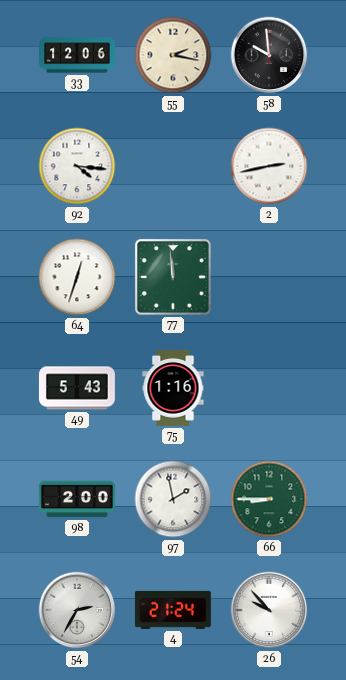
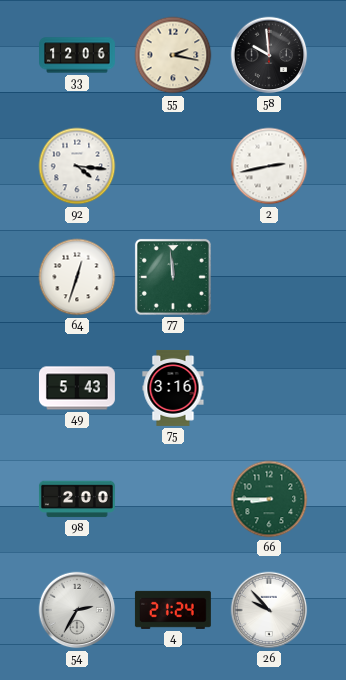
75: 1:16 -> 3:16 (173, 388)
97: 1:58 -> none (173, 499)
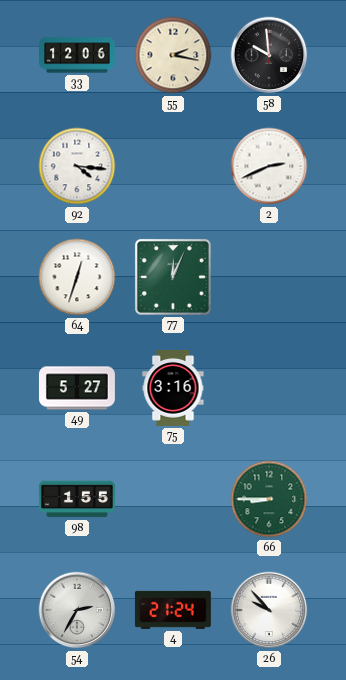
2: 2:43 -> 2:41 (269, 166)
77: 11:59 -> 12:04 (173, 277)
49: 5:43 -> 5:27 (77, 388)
98: 2:00 -> 1:55 (77, 499)
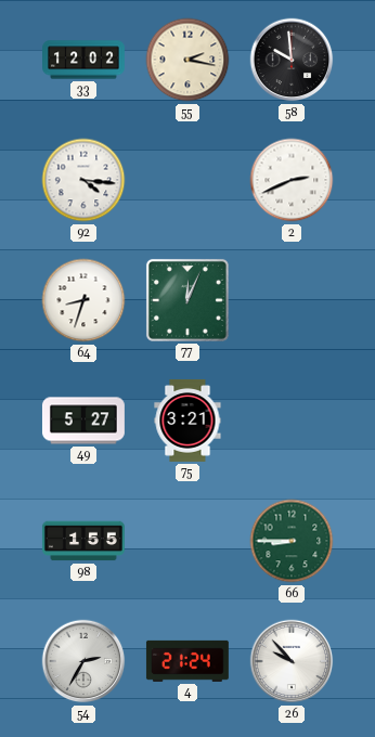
33: 12:06 -> 12:02 (85, 60)
64: 12:33 -> 8:33 (83, 300)
75: 3:16 -> 3:21 (187, 421)
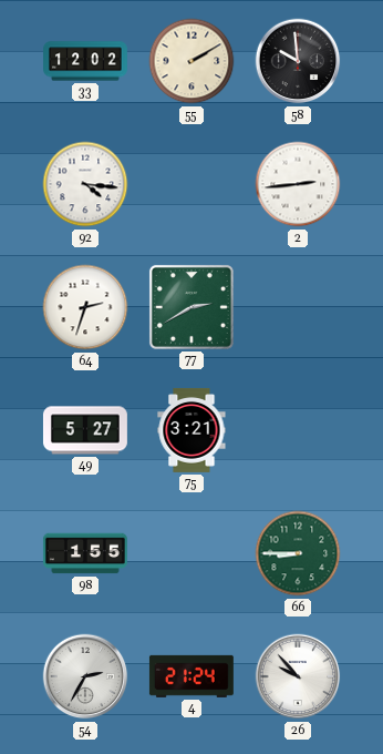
55: 2:17 -> 2:10 (191, 61)
2: 2:41 -> 2:44 (298, 184)
64: 8:33 -> 2:33 (85, 307)
77: 12:04 -> 2:40 (191, 307)
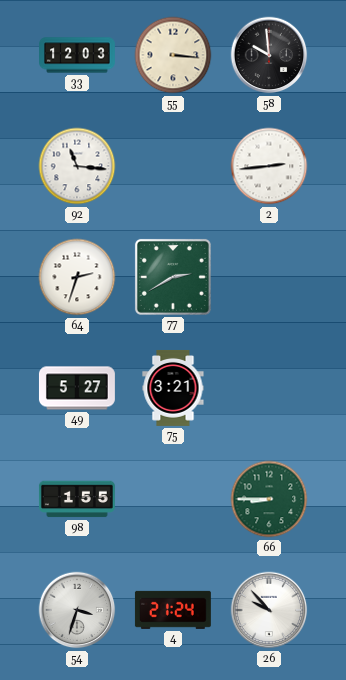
33: 12:02 -> 12:03 (78, 55)
55: 2:10 -> 3:16 (173, 55)
92: 4:16 -> 11:16 (77, 166)
54: 2:35 -> 3:33 (77, 610)
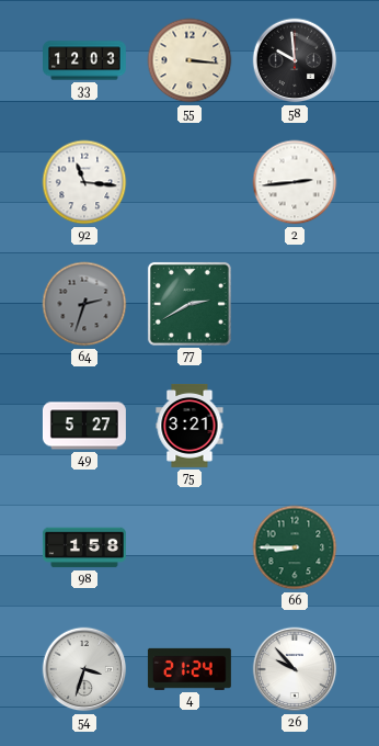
64 dial: white -> grey (84, 304)
98: 1:55 -> 1:58 (84, 547)
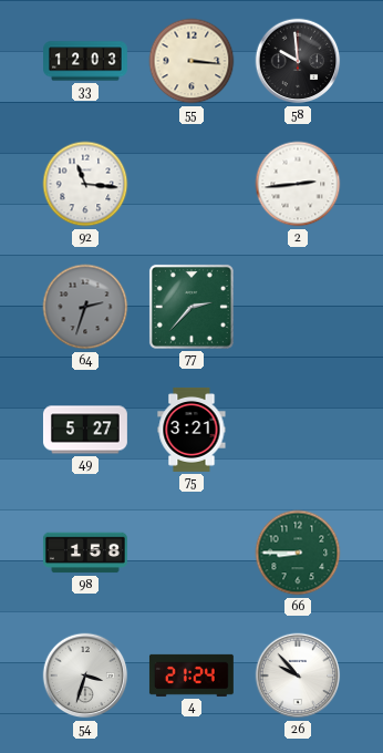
77: 2:40 -> 2:37 (191, 307)
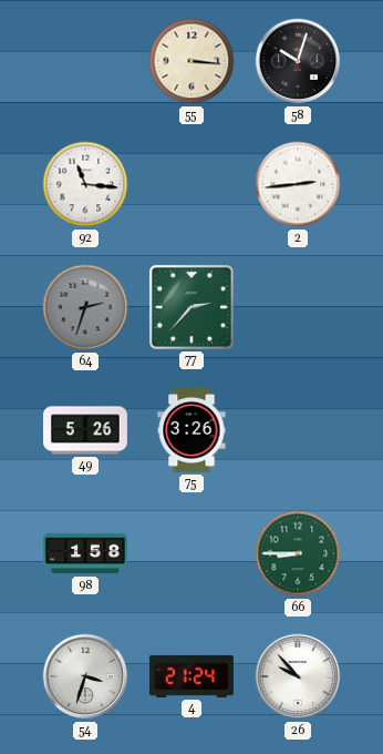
33: 12:03 -> none (86, 61)
58: 9:59 -> 10:03 (298, 61)
49: 5:27 -> 5:26 (85, 430)
75: 3:21 -> 3:26 (191, 430)
